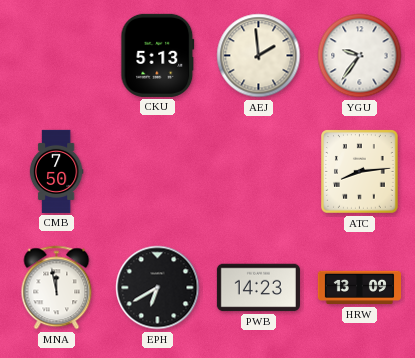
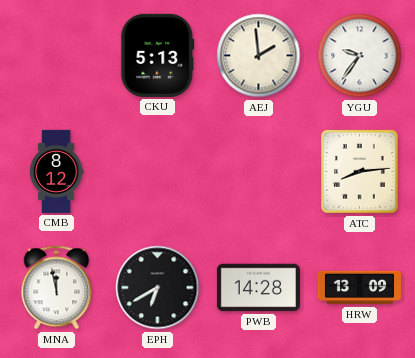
CMB: 7:50 -> 8:12 (56, 171)
PWB: 14:23 -> 14:28 (258, 288)
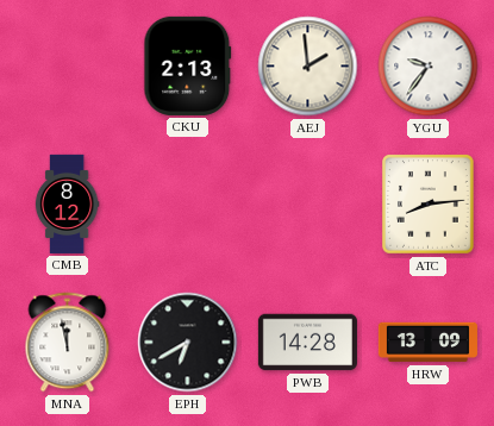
CKU: 5:13 -> 2:13 (188, 65)
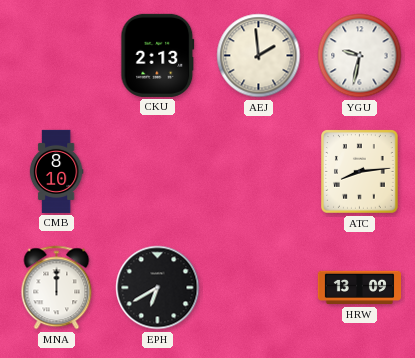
YGU: 9:36 -> 9:32 (360, 56)
CMB: 8:12 -> 8:10 (56, 171)
MNA: 11:58 -> 12:00 (57, 288)
PWB: 14:28 -> none (307, 343)
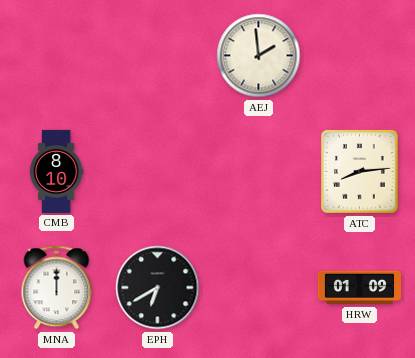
CKU: 2:13 -> none (158, 55)
YGU: 9:32 -> none (360, 56)
HRW: 13:09 -> 01:09 (359, 288)
